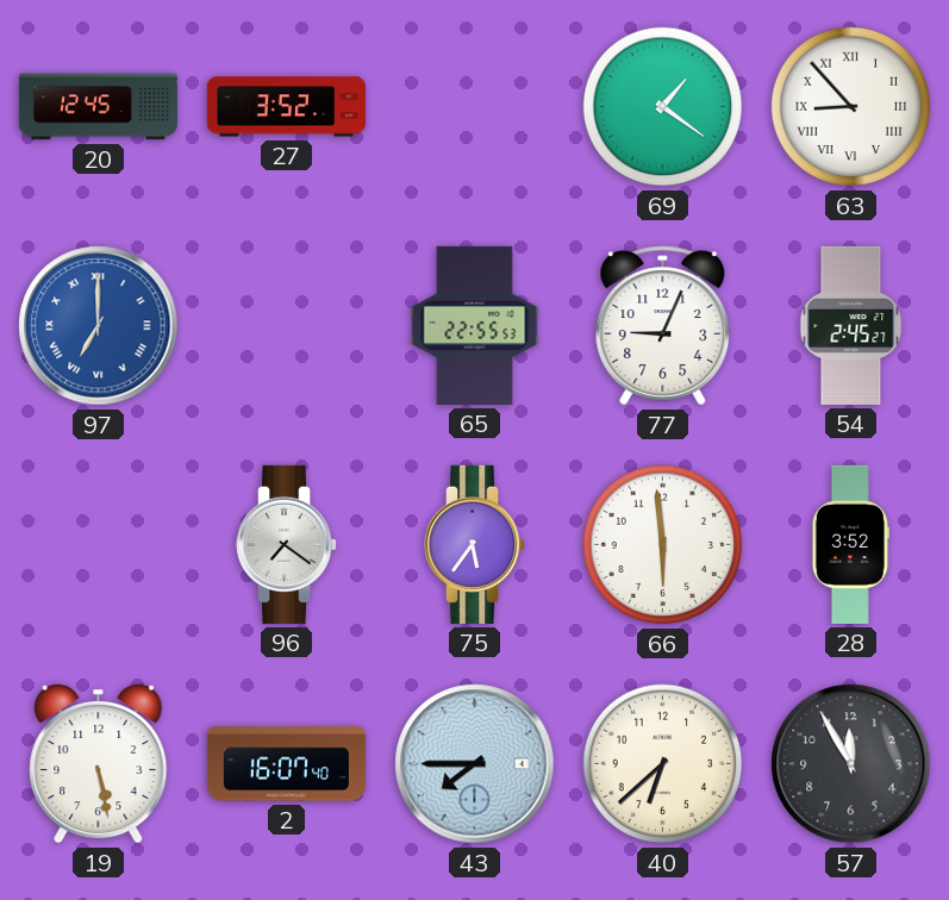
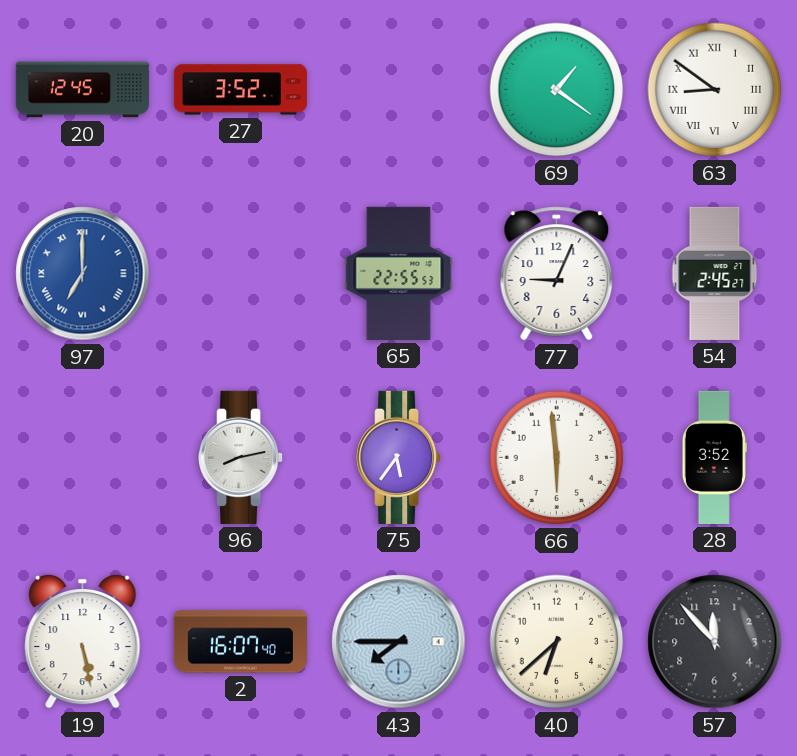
63: 8:53 -> 8:51 (715, 90)
96: 7:21 -> 8:13 (242, 457)
57: 11:55 -> 11:53 (715, 642)
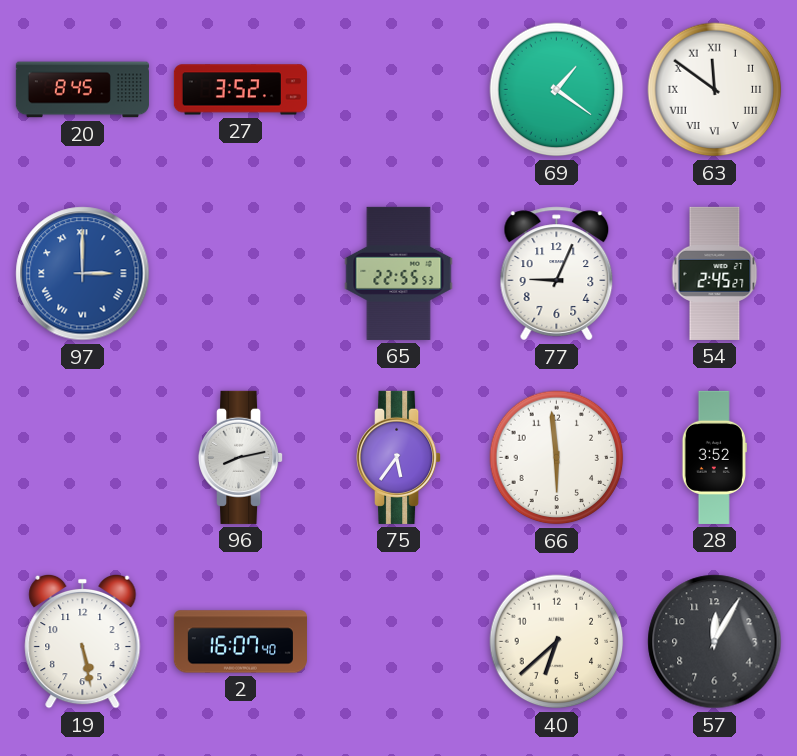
20: 12:45 -> 8:45 (82, 90)
63: 8:51 -> 11:51 (715, 90)
97: 7:00 -> 3:00 (83, 274)
43: 7:45 -> none (399, 642)
57: 11:53 -> 12:05 (715, 642)
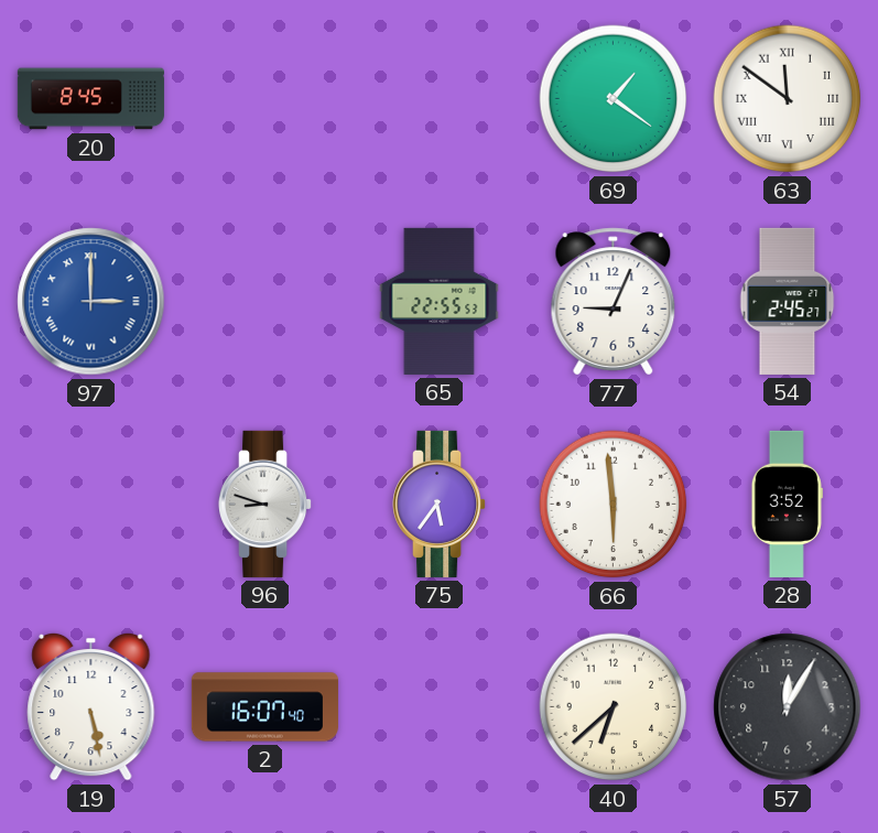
27: 3:52 -> none (240, 90)
96: 8:13 -> 8:48 (267, 504)
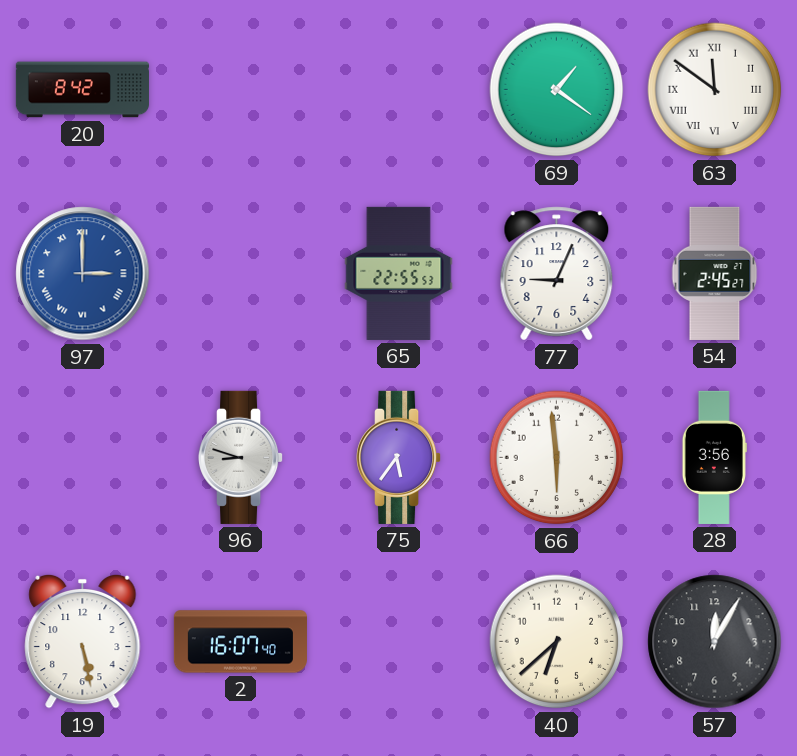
20: 8:45 -> 8:42 (82, 90)
28: 3:52 -> 3:56 (714, 457)
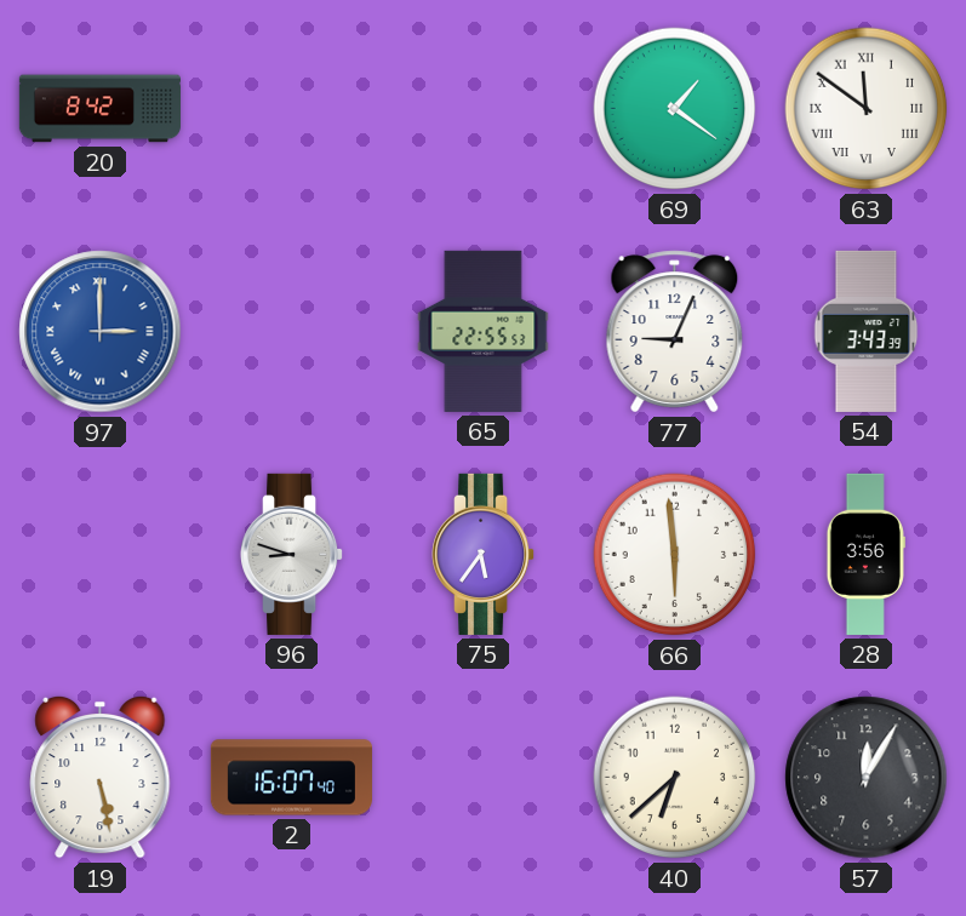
54: 2:45 -> 3:43 (867, 331)
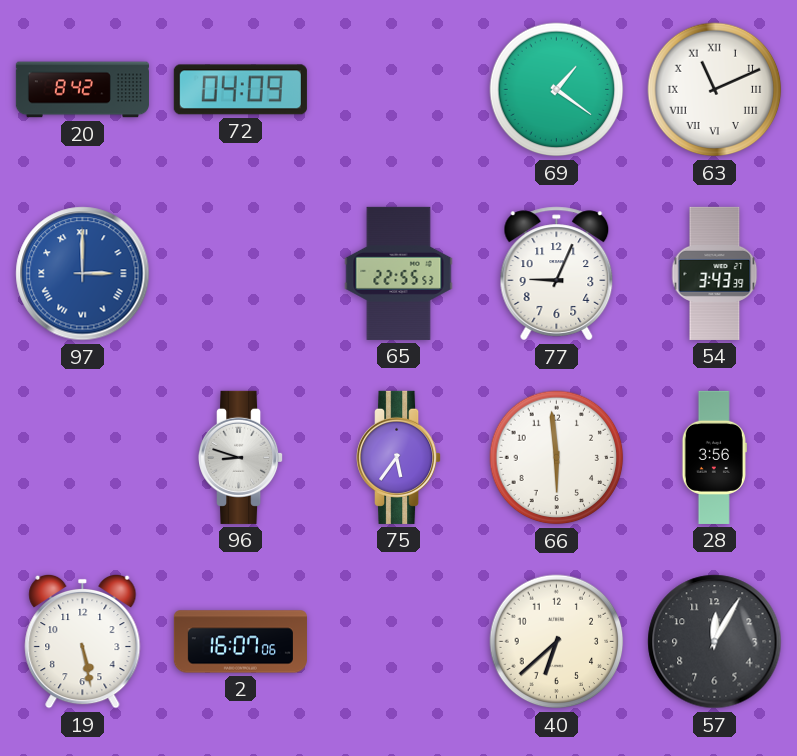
72: none -> 04:09 (240, 90)
63: 11:51 -> 11:11 (715, 90)
2: 16:07:40 -> 16:07:06 (240, 642)
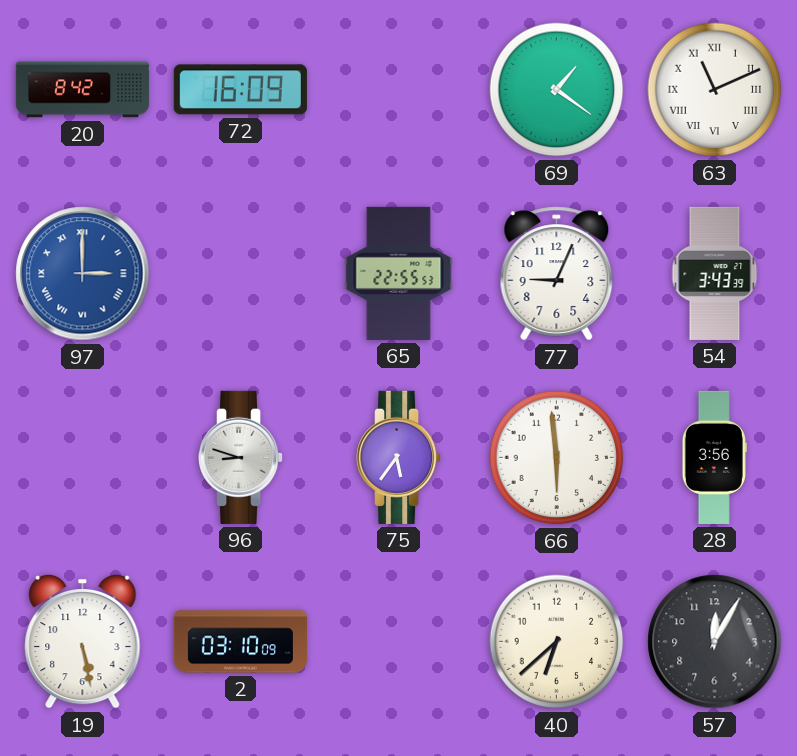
72: 04:09 -> 16:09 (240, 90)
2: 16:07 -> 03:10 (240, 642)
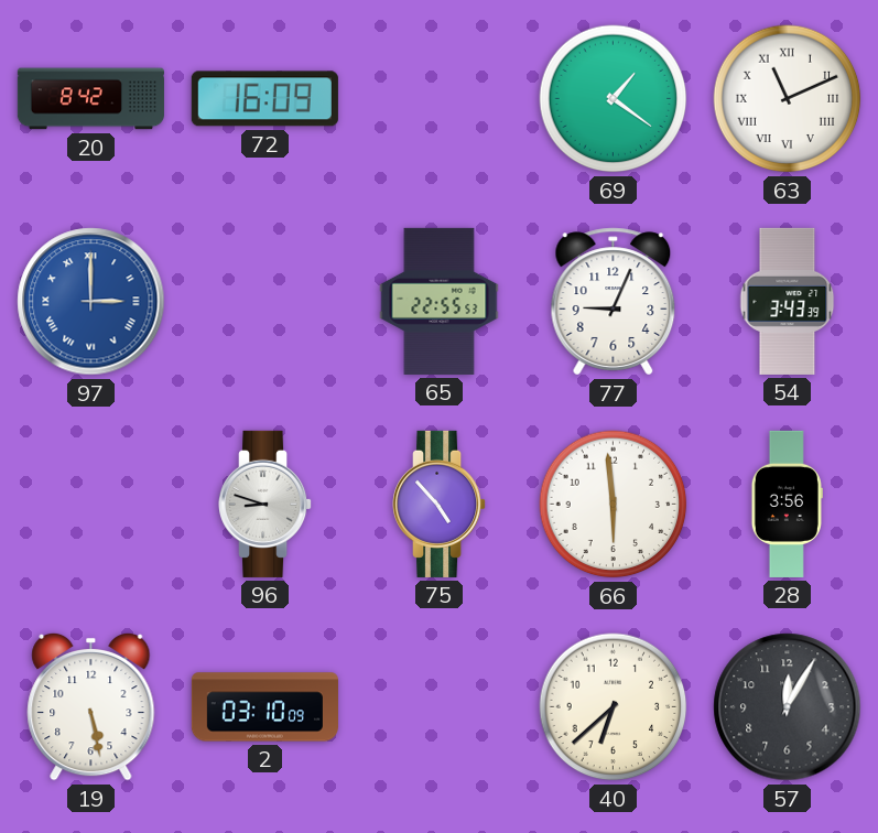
75: 5:36 -> 4:53 (441, 504)
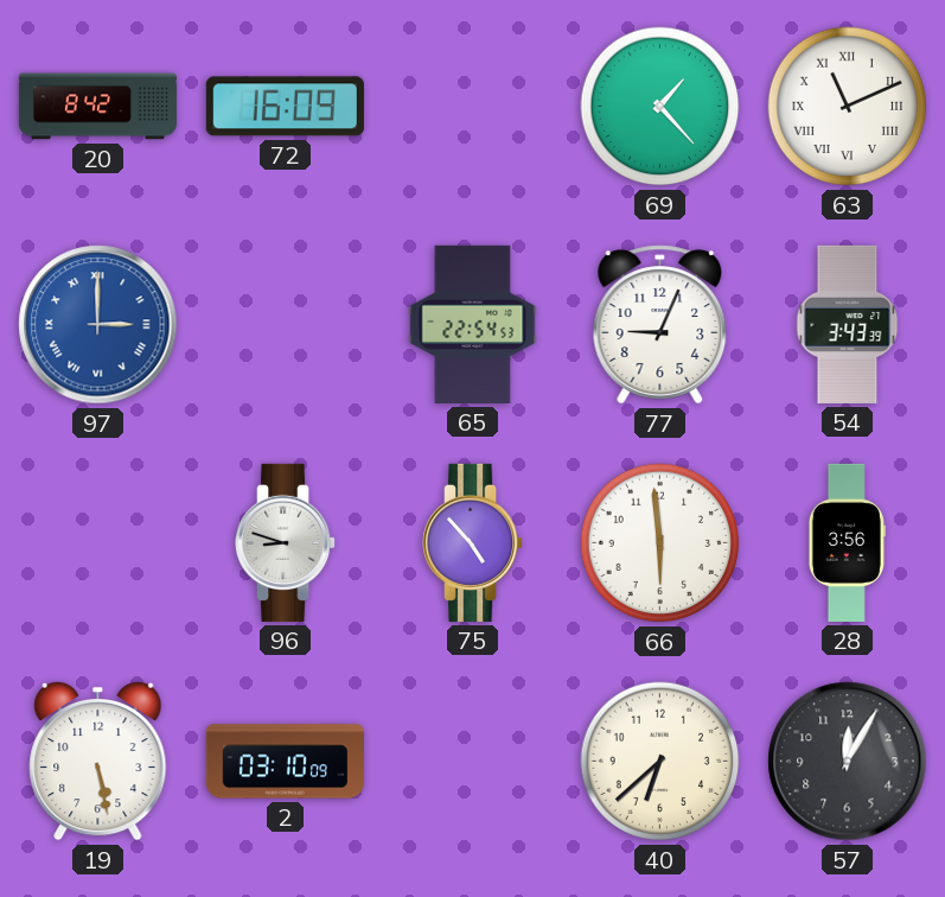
69: 1:21 -> 1:23 (660, 107)
65: 22:55 -> 22:54 (473, 324)
